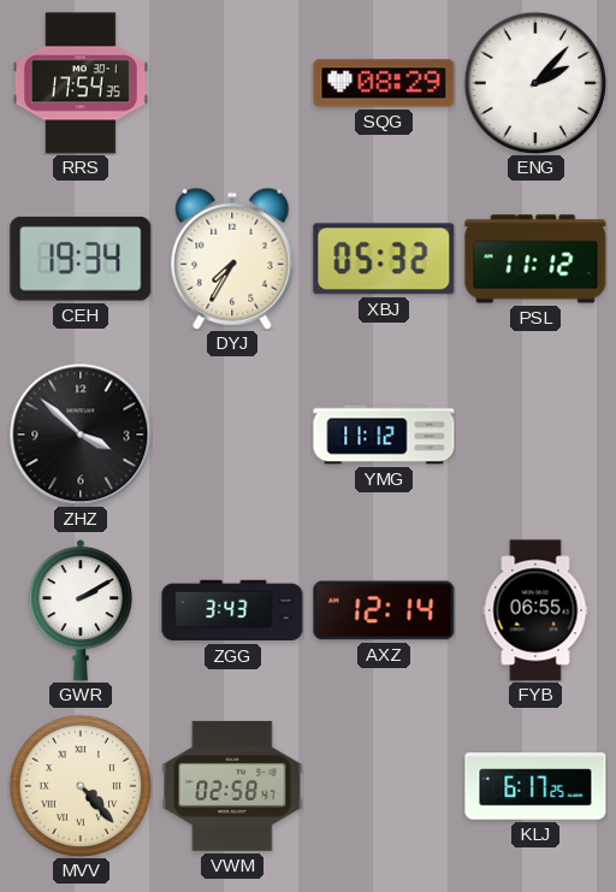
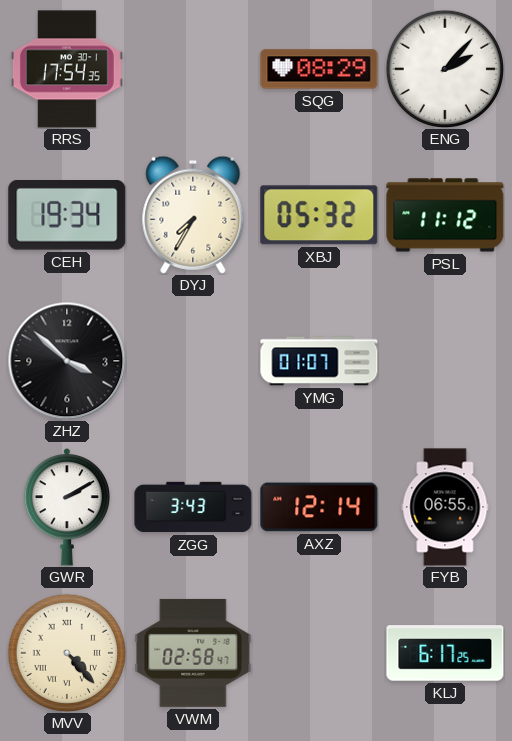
YMG: 11:12 -> 01:07 (319, 361)
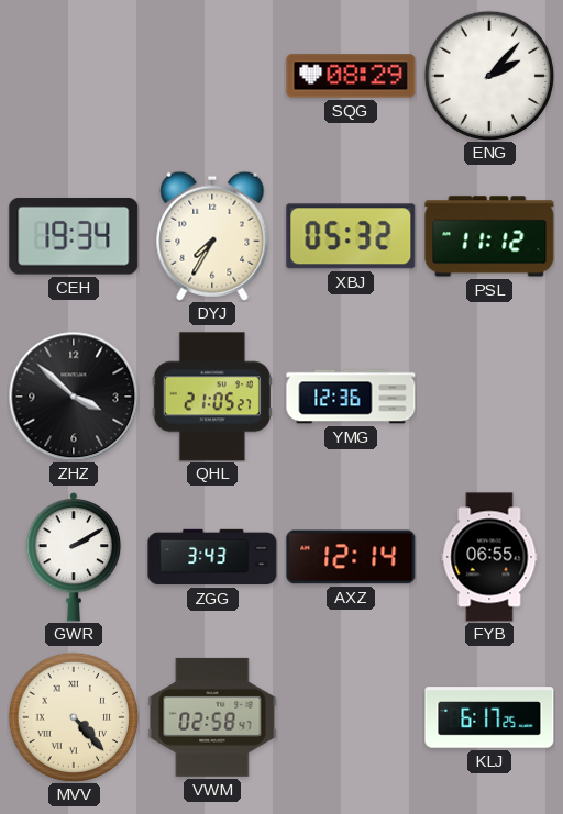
RRS: 17:54 -> none (67, 69)
QHL: none -> 21:05 (212, 397)
YMG: 01:07 -> 12:36 (351, 397)
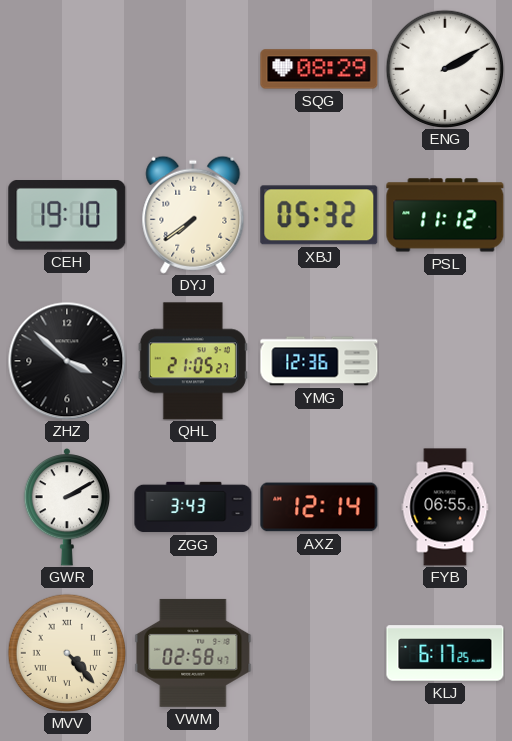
ENG: 2:07 -> 2:10 (444, 68)
CEH: 19:34 -> 19:10 (67, 216)
DYJ: 7:35 -> 7:39 (193, 215)
